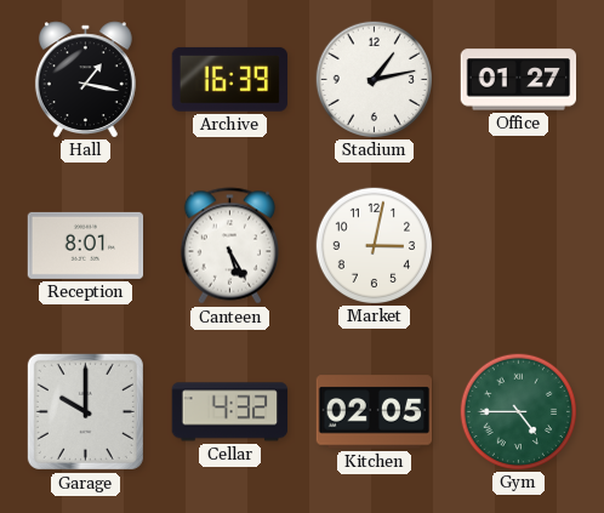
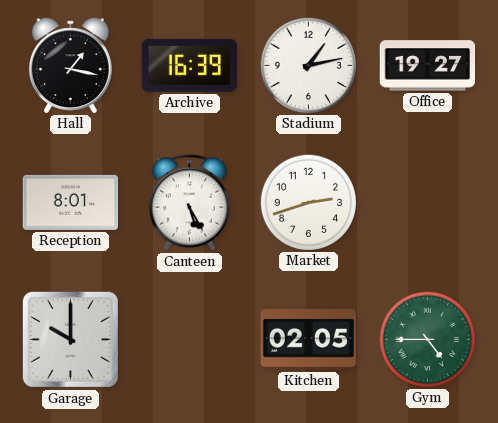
Office: 01:27 -> 19:27 (428, 66)
Market: 3:02 -> 2:42 (308, 202)
Cellar: 4:32 -> none (230, 412)
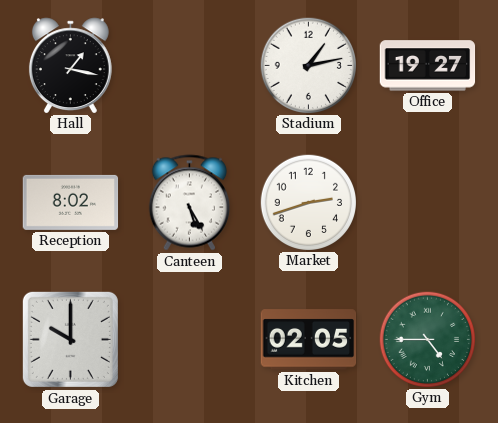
Archive: 16:39 -> none (189, 65)
Reception: 8:01 -> 8:02 (71, 202)
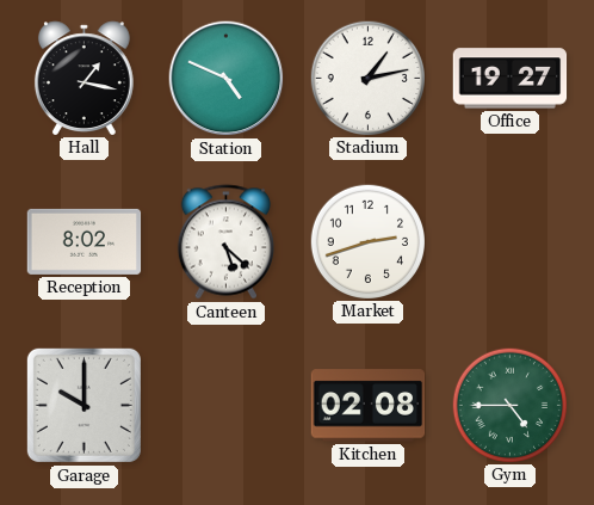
Station: none -> 4:49 (227, 79)
Canteen: 5:25 -> 5:22 (225, 242)
Kitchen: 02:05 -> 02:08 (369, 406)
